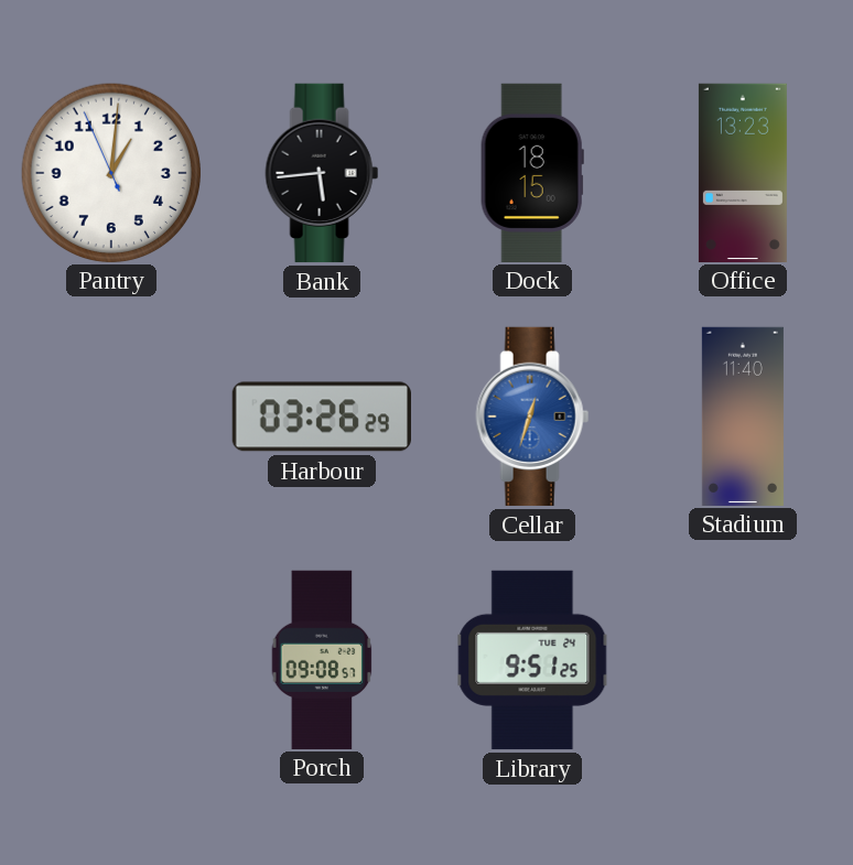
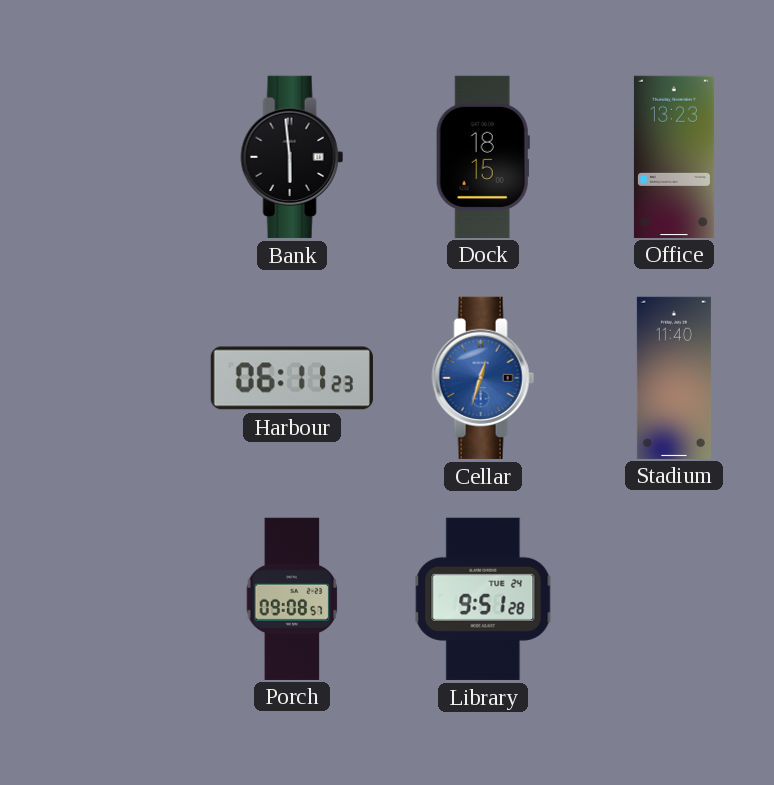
Pantry: 1:00 -> none (110, 172)
Bank: 5:44 -> 5:59 (292, 157)
Harbour: 03:26 -> 06:11 (292, 378)
Library: 9:51:25 -> 9:51:28 (483, 599)
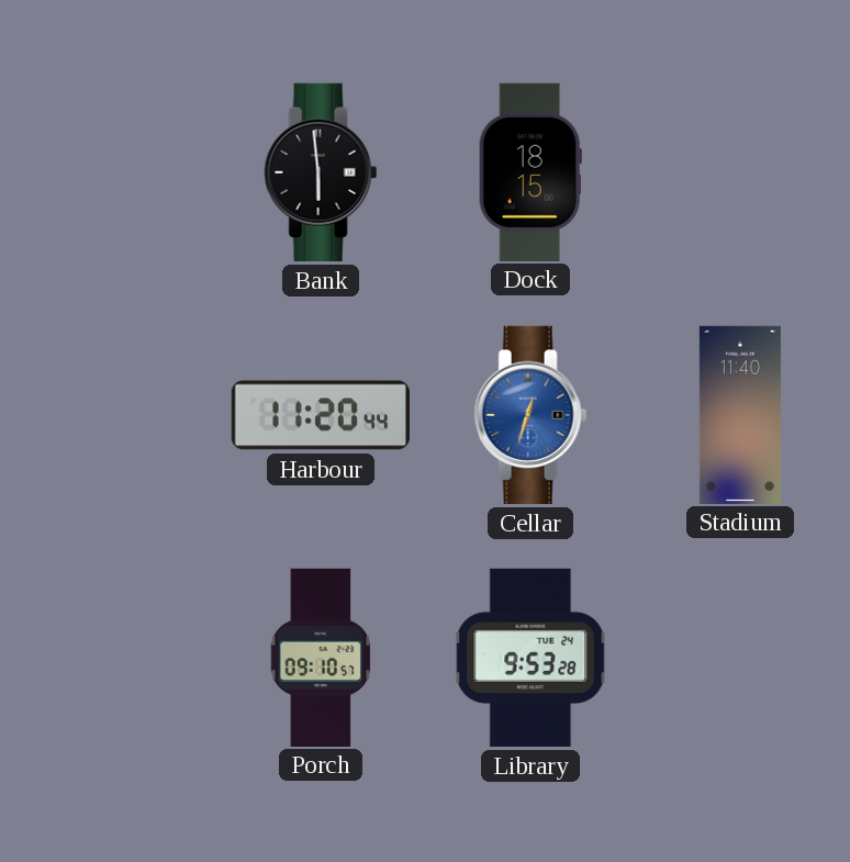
Office: 13:23 -> none (674, 156)
Harbour: 06:11 -> 11:20 (321, 415)
Porch: 09:08 -> 09:10 (321, 657)
Library: 9:51 -> 9:53 (530, 658)
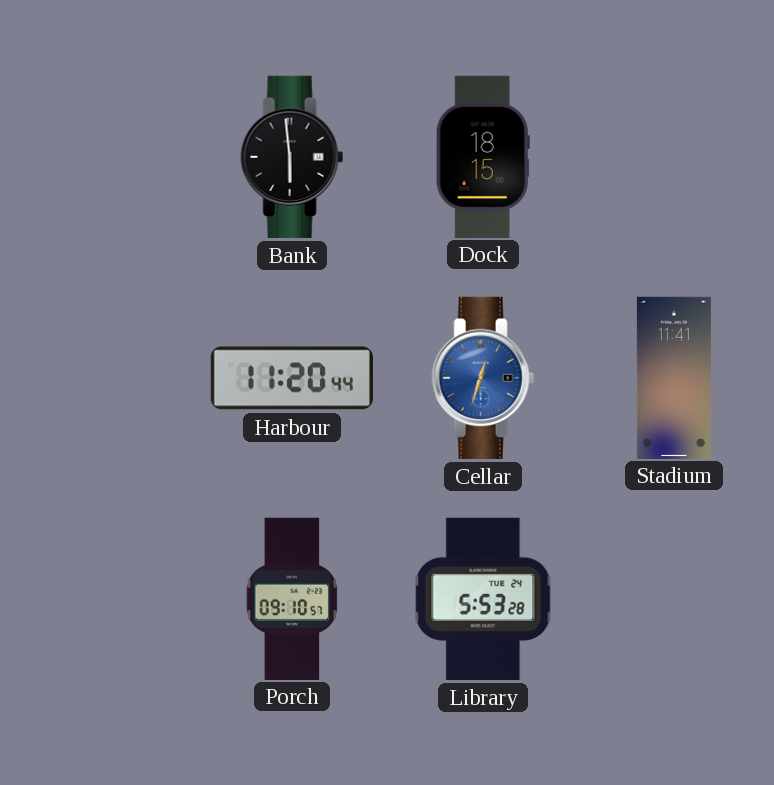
Stadium: 11:40 -> 11:41 (674, 377)
Library: 9:53 -> 5:53 (483, 599)
